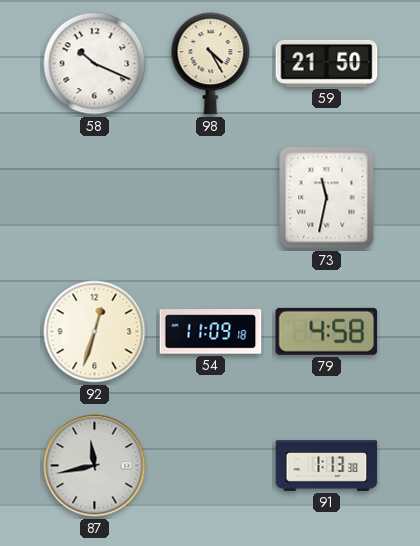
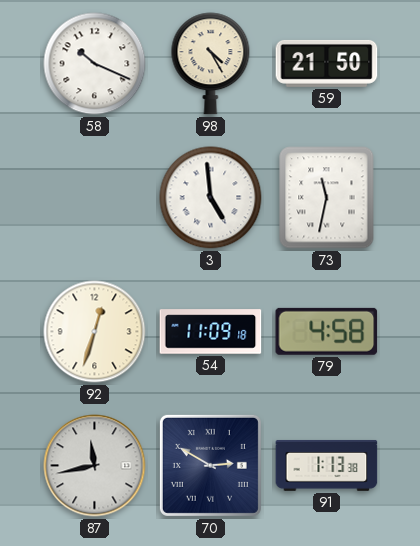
3: none -> 4:59 (211, 198)
70: none -> 2:50 (210, 465)
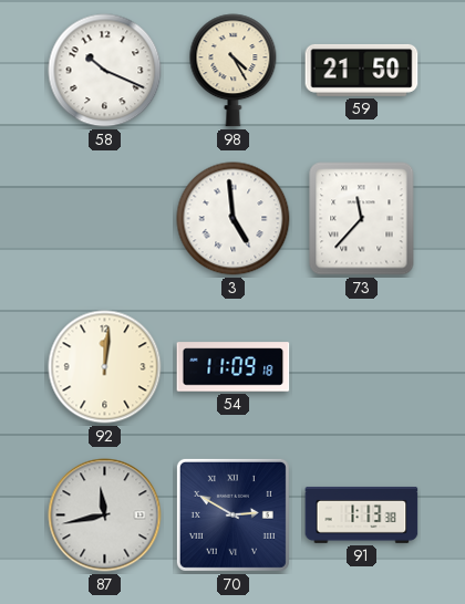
73: 11:32 -> 11:37 (362, 219)
92: 12:33 -> 12:01 (105, 367)
79: 4:58 -> none (327, 331)
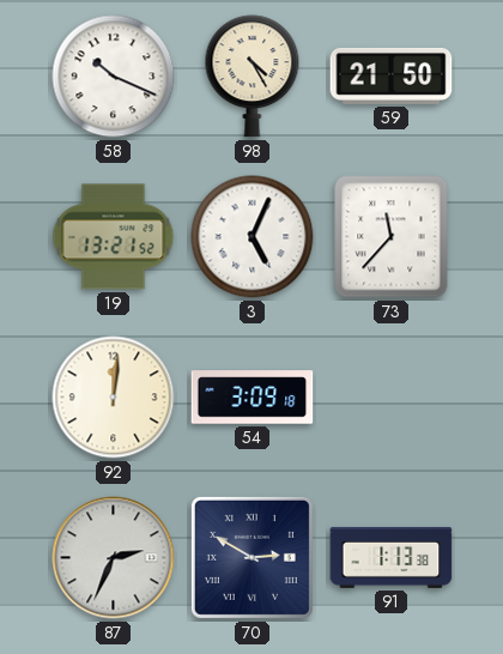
19: none -> 13:21 (114, 237)
3: 4:59 -> 5:04 (253, 237)
54: 11:09 -> 3:09 (253, 398)
87: 11:43 -> 2:34 (114, 558)
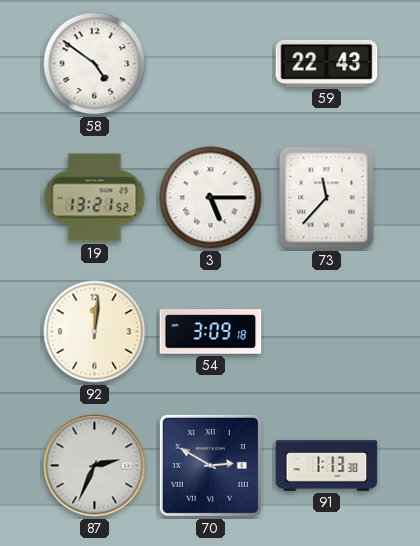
58: 10:19 -> 4:51 (95, 64)
98: 4:25 -> none (253, 77)
59: 21:50 -> 22:43 (327, 63)
3: 5:04 -> 5:15 (211, 198)
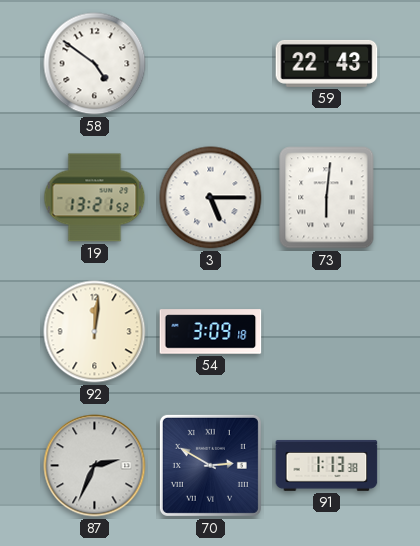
73: 11:37 -> 6:01 (327, 198)
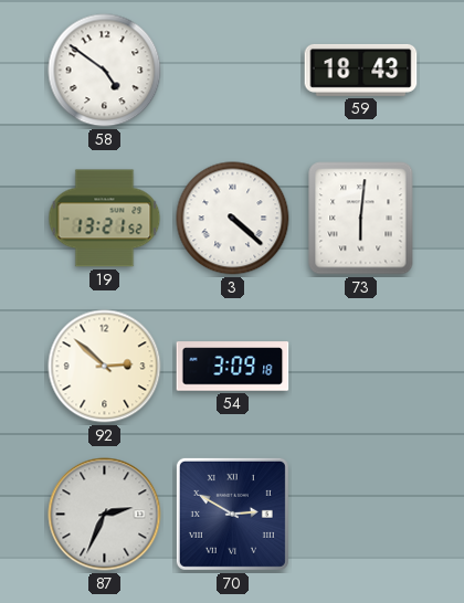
59: 22:43 -> 18:43 (361, 70)
3: 5:15 -> 4:22 (233, 219)
92: 12:01 -> 2:52 (105, 367)
91: 1:13 -> none (327, 465)
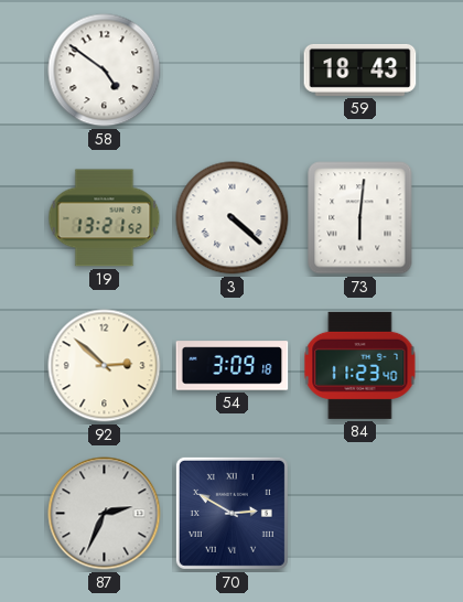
84: none -> 11:23 (360, 365)
